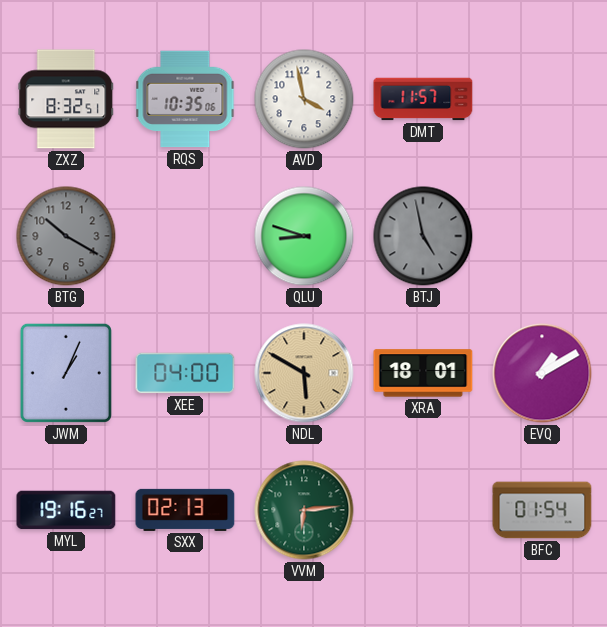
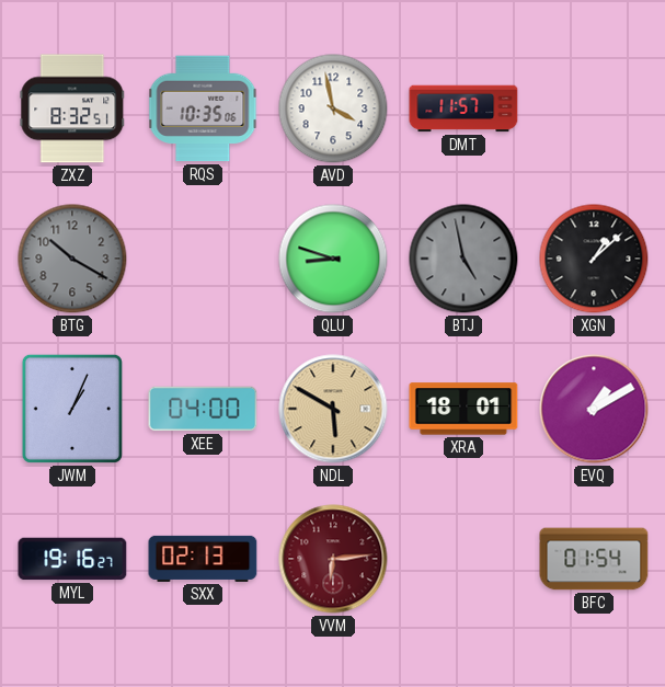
XGN: none -> 1:08 (594, 259)
VVM dial: green -> burgundy (333, 559)
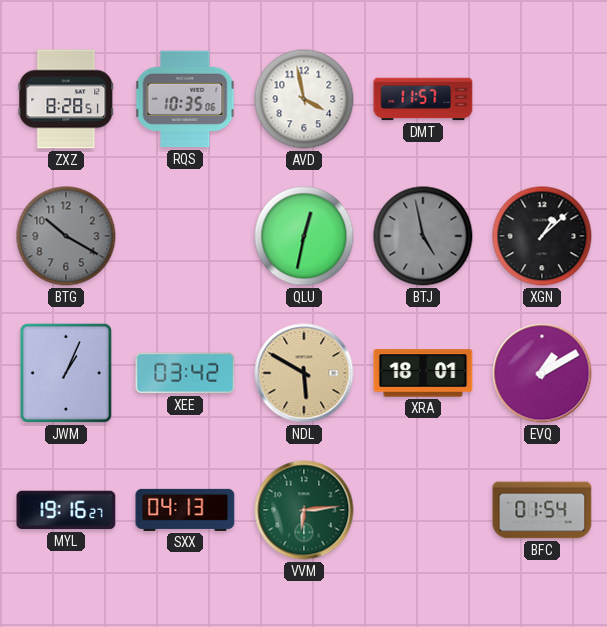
ZXZ: 8:32 -> 8:28 (66, 99)
QLU: 8:48 -> 12:32 (304, 236)
XEE: 04:00 -> 03:42 (185, 373)
SXX: 02:13 -> 04:13 (185, 510)
VVM dial: burgundy -> green (304, 510)
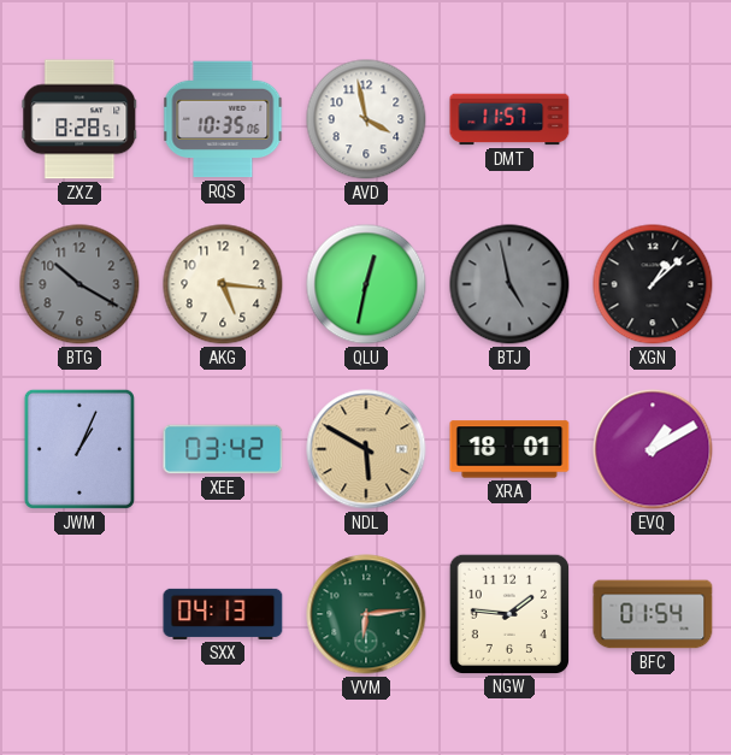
AKG: none -> 5:16 (223, 284)
MYL: 19:16 -> none (66, 510)
NGW: none -> 1:46 (508, 613)
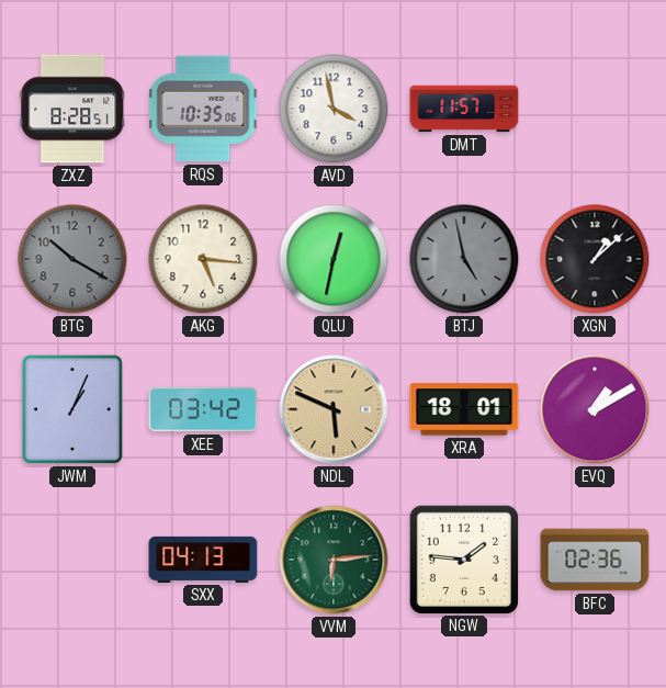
NDL: 5:50 -> 5:49 (334, 409)
BFC: 01:54 -> 02:36 (595, 560)
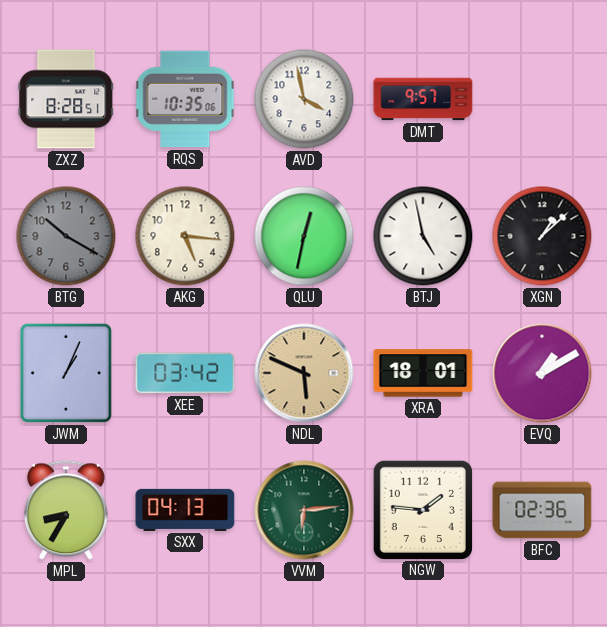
DMT: 11:57 -> 9:57 (423, 99)
BTJ dial: grey -> white (423, 236)
MPL: none -> 8:35 (66, 510)
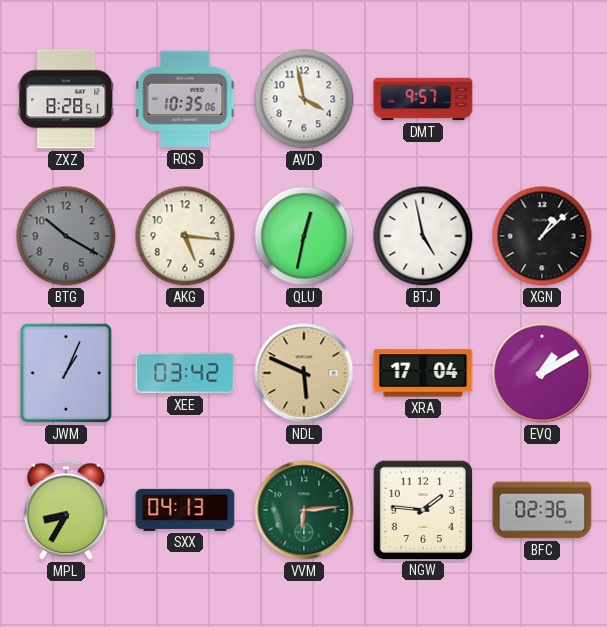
XRA: 18:01 -> 17:04 (423, 373)
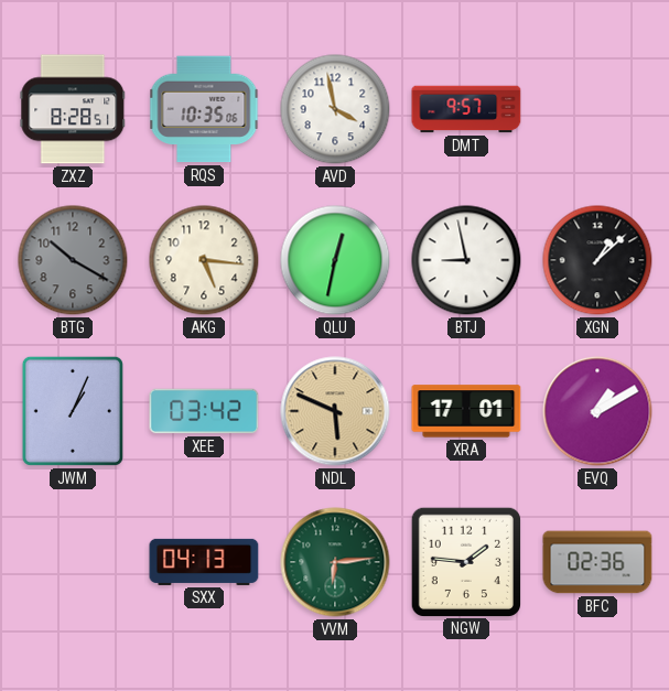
BTJ: 4:58 -> 8:58 (466, 260)
XRA: 17:04 -> 17:01 (466, 411)
MPL: 8:35 -> none (66, 510)
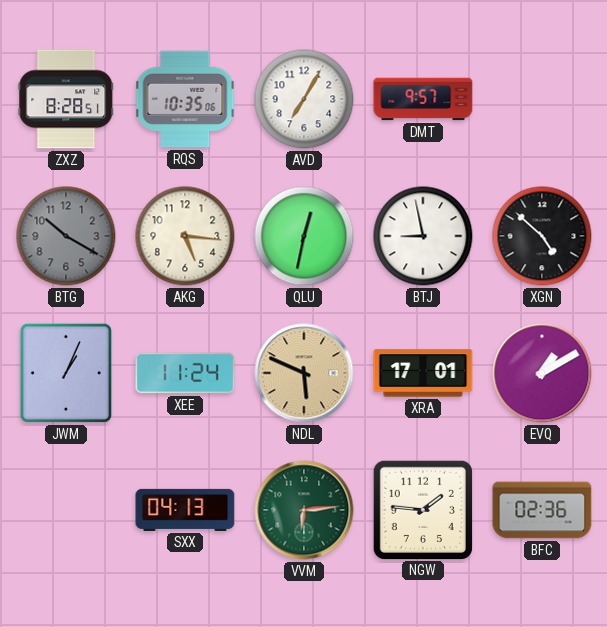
AVD: 3:58 -> 7:05 (304, 99)
XGN: 1:08 -> 4:52 (542, 236)
XEE: 03:42 -> 11:24 (185, 373)
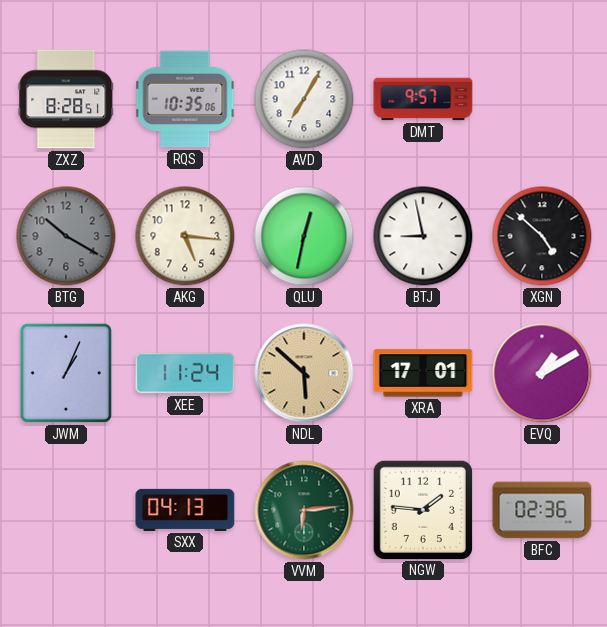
NDL: 5:49 -> 5:52 (304, 373)
